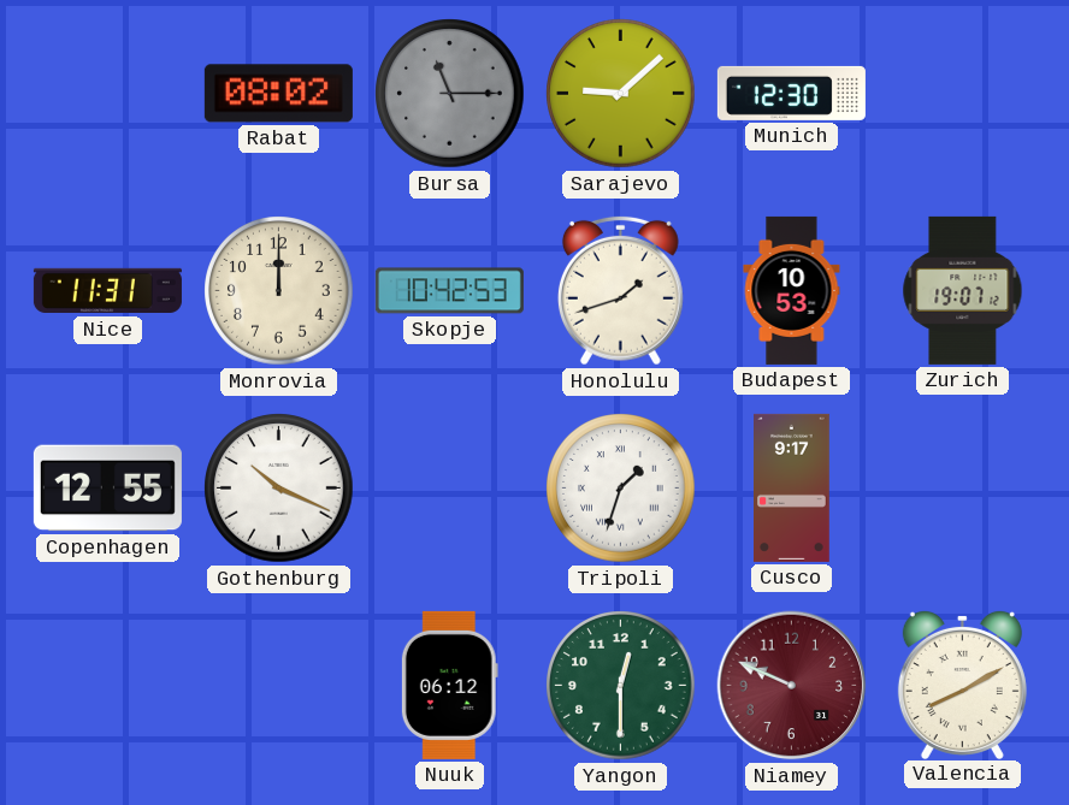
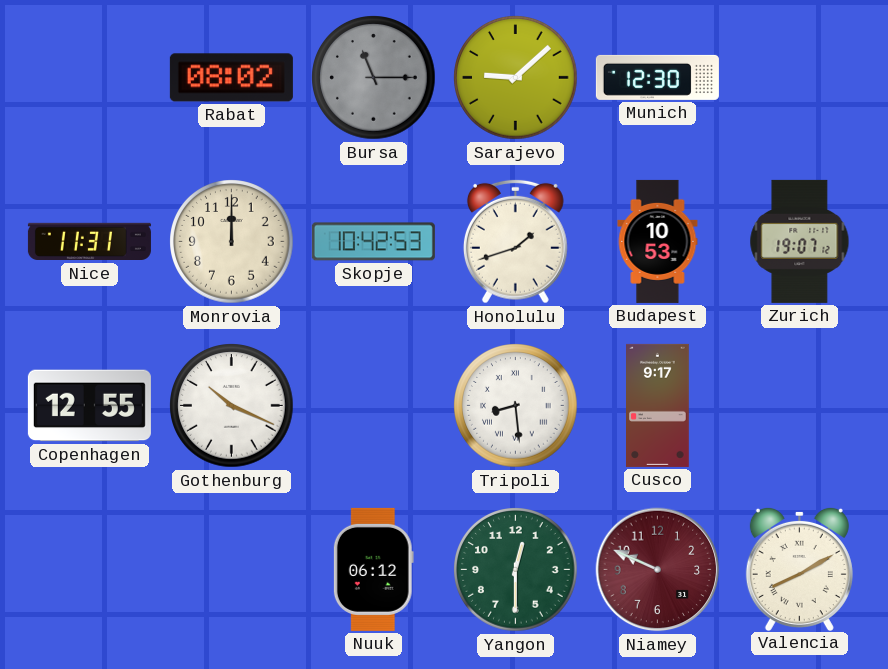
Tripoli: 1:33 -> 8:29 (516, 406)
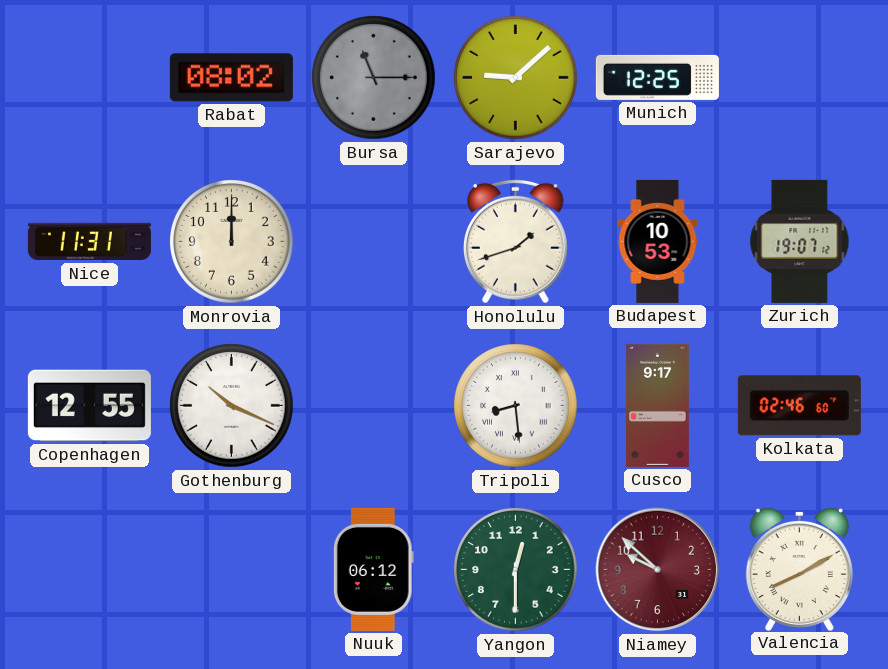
Munich: 12:30 -> 12:25 (657, 77)
Skopje: 10:42 -> none (373, 242)
Kolkata: none -> 02:46 (799, 406)
Niamey: 9:49 -> 9:52 (658, 570)
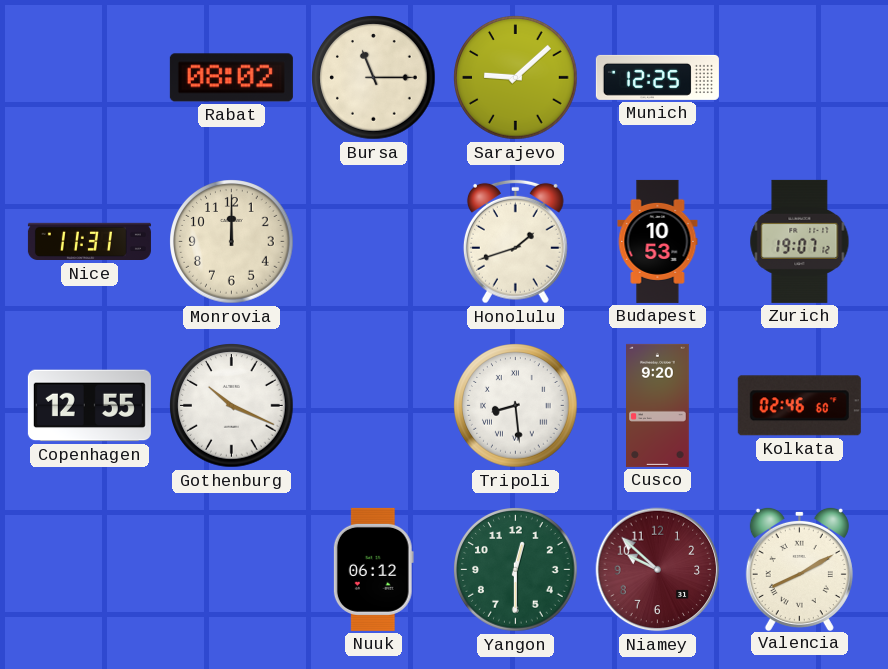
Bursa dial: grey -> cream (374, 78)
Cusco: 9:17 -> 9:20 (658, 405)
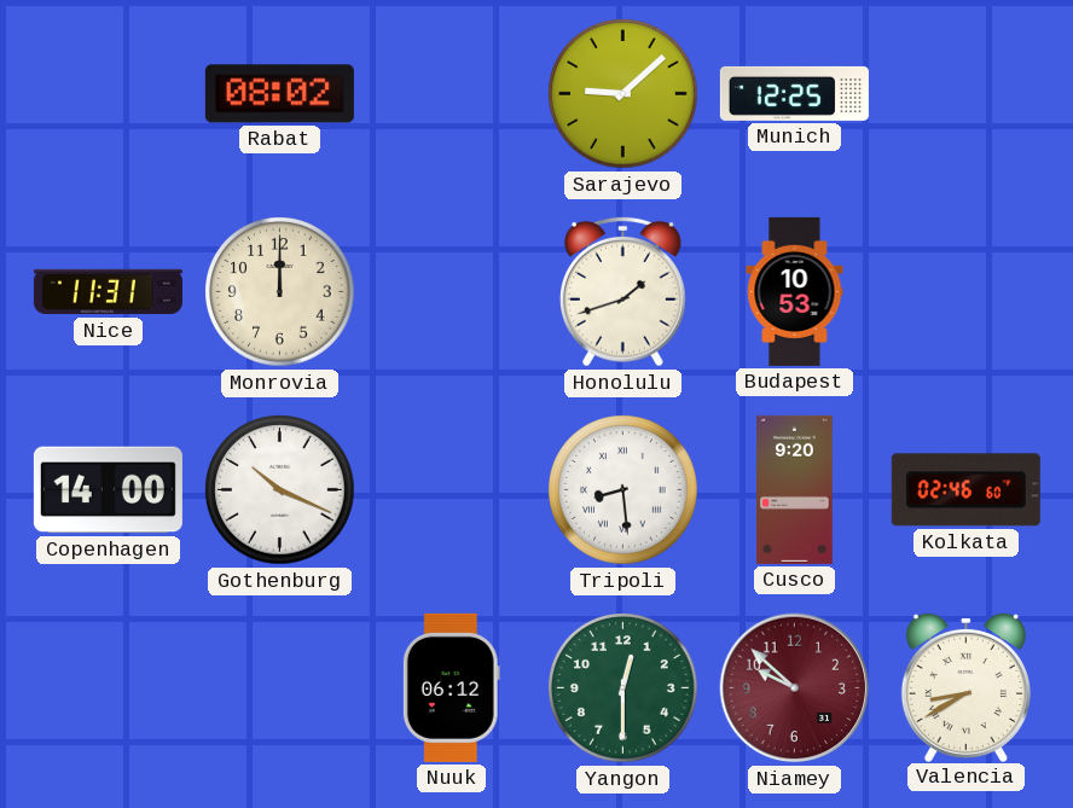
Bursa: 11:15 -> none (374, 78)
Zurich: 19:07 -> none (800, 241)
Copenhagen: 12:55 -> 14:00 (108, 490)
Valencia: 8:10 -> 8:40 (965, 686)
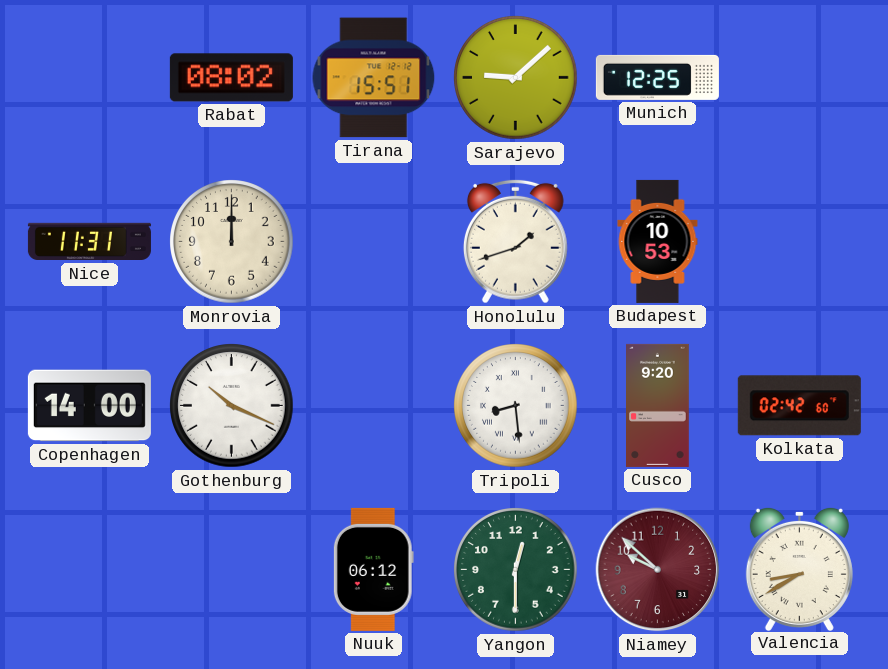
Tirana: none -> 15:51 (374, 78)
Kolkata: 02:46 -> 02:42 (799, 406)
